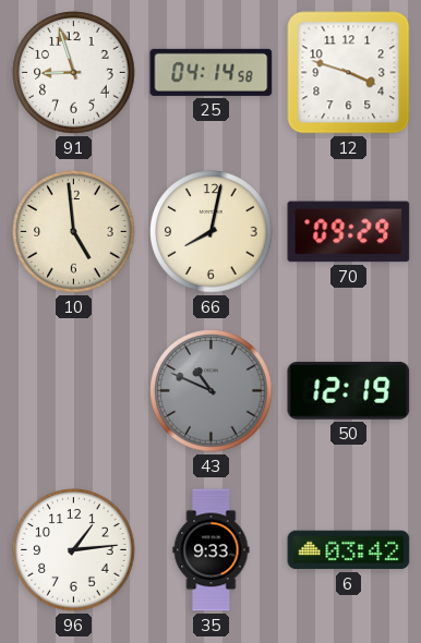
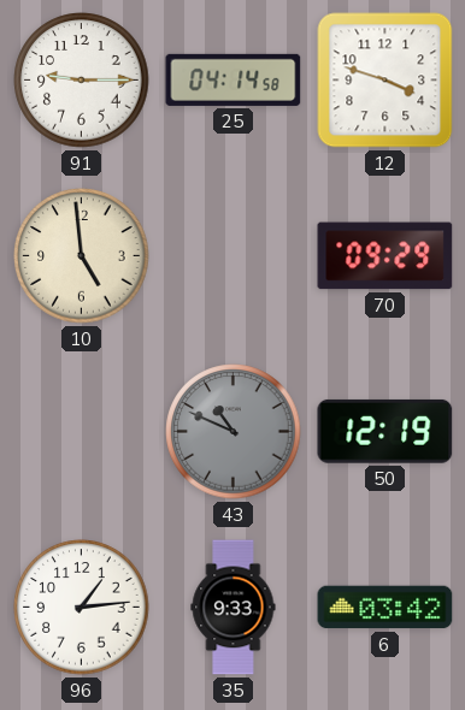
91: 8:57 -> 9:15 (82, 81)
66: 8:02 -> none (212, 232)
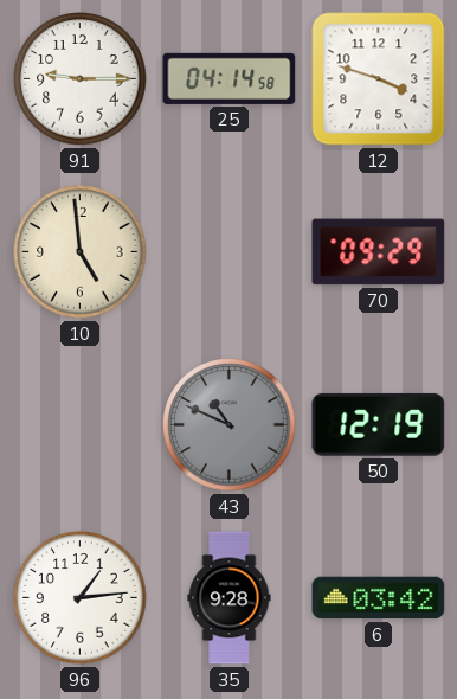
35: 9:33 -> 9:28 (230, 598)
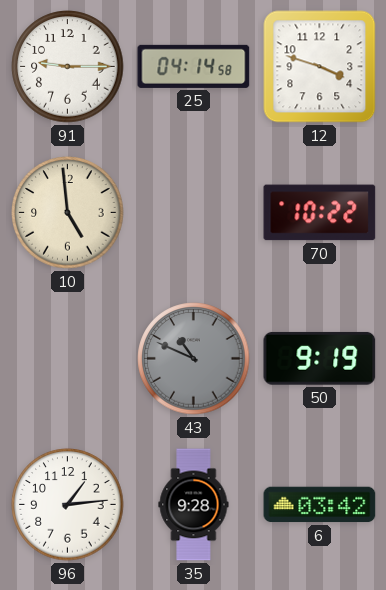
70: 09:29 -> 10:22 (320, 213)
50: 12:19 -> 9:19 (320, 358)
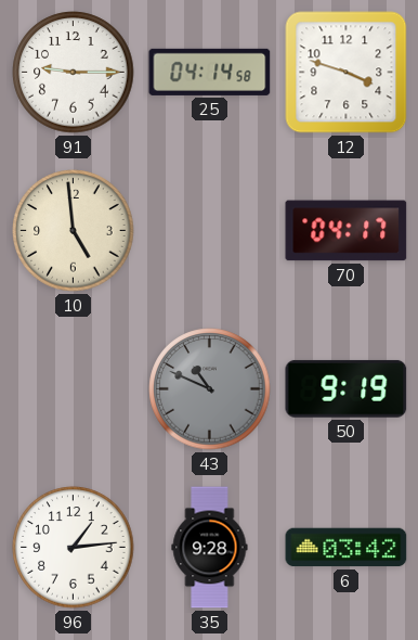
70: 10:22 -> 04:17 (347, 231)
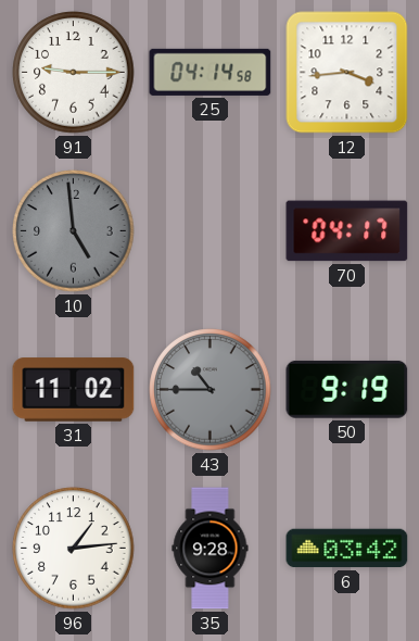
12: 3:48 -> 3:44 (347, 73)
10 dial: cream -> grey (74, 231)
31: none -> 11:02 (74, 390)
43: 10:49 -> 10:45 (211, 390)
